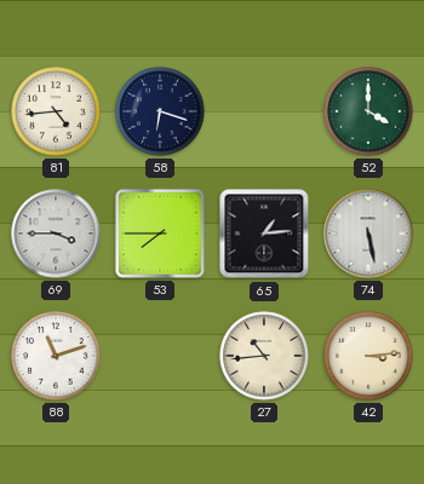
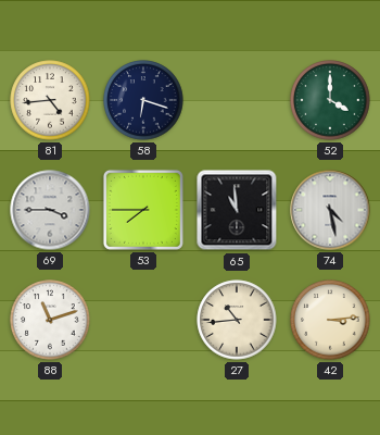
65: 1:14 -> 10:59 (237, 210)
74: 5:28 -> 4:28 (330, 210)
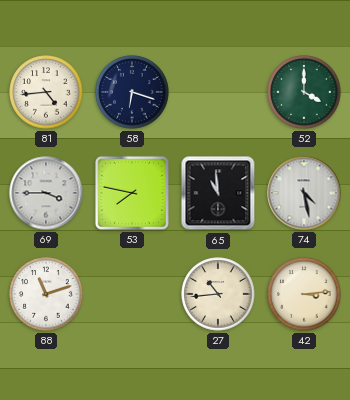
53: 7:45 -> 7:47 (132, 193)
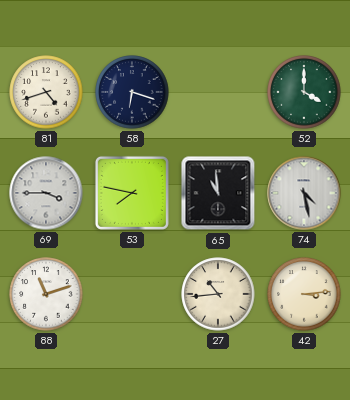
81: 4:44 -> 4:42 (46, 92)
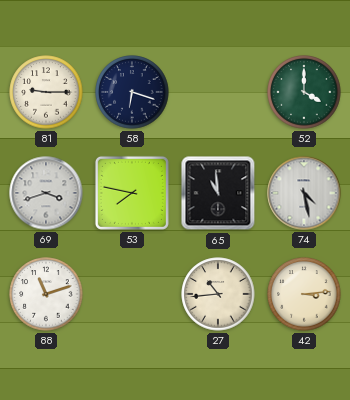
81: 4:42 -> 9:15 (46, 92)
69: 3:45 -> 3:42 (46, 193)
